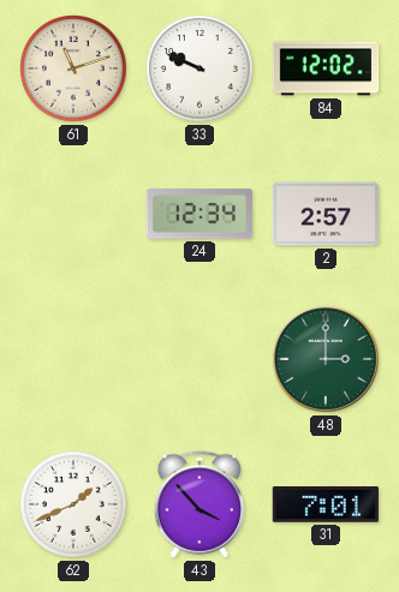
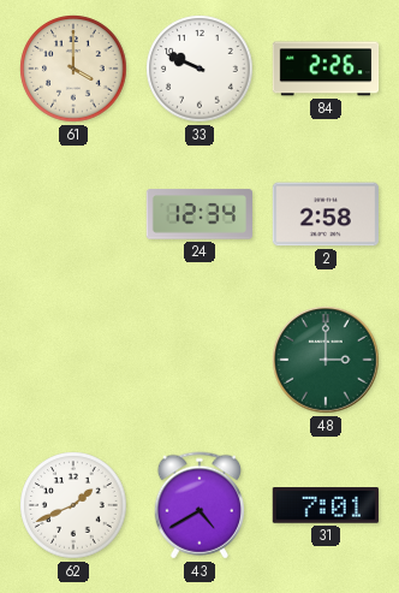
61: 11:12 -> 4:00 (73, 69)
84: 12:02 -> 2:26 (326, 69)
2: 2:57 -> 2:58 (324, 214)
43: 3:53 -> 4:40 (198, 505)
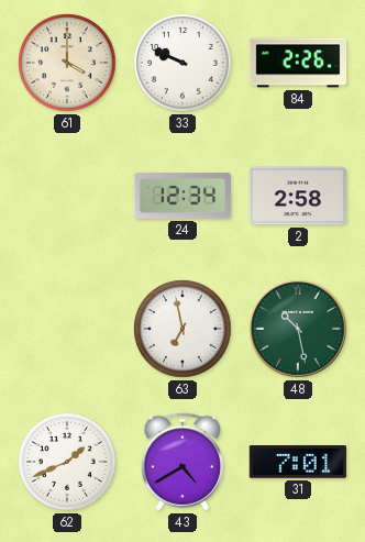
63: none -> 6:58 (182, 329)
48: 3:00 -> 10:28 (298, 329)
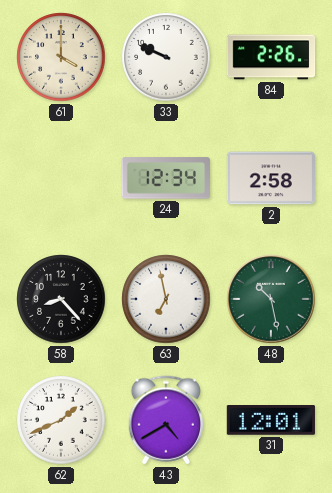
58: none -> 8:23 (61, 299)
31: 7:01 -> 12:01 (271, 420)
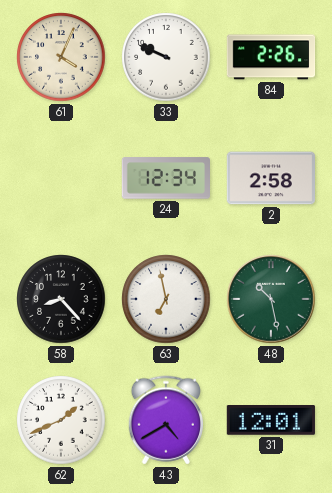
61: 4:00 -> 4:04 (61, 57)
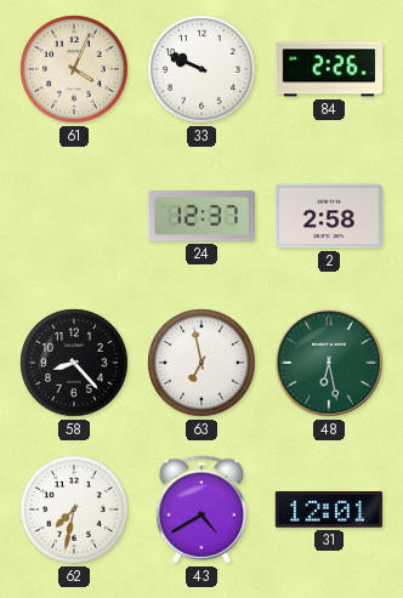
24: 12:34 -> 12:37 (200, 216)
48: 10:28 -> 6:28 (329, 363)
62: 1:41 -> 7:32 (74, 509)
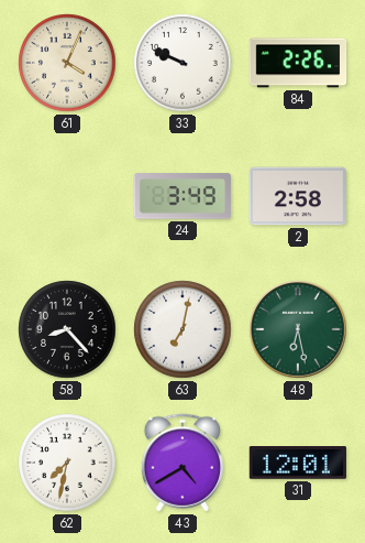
24: 12:37 -> 3:49 (181, 196)
63: 6:58 -> 7:02 (182, 329)
